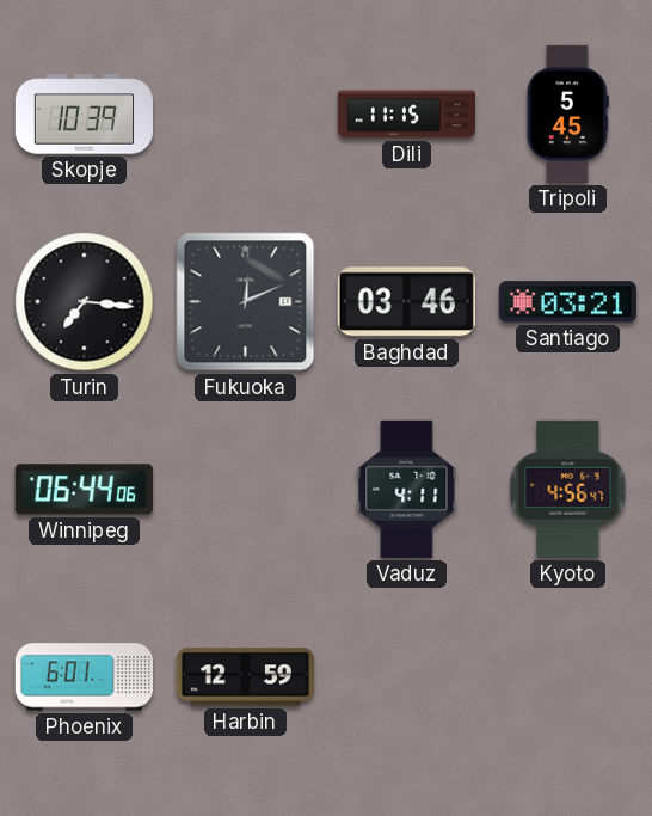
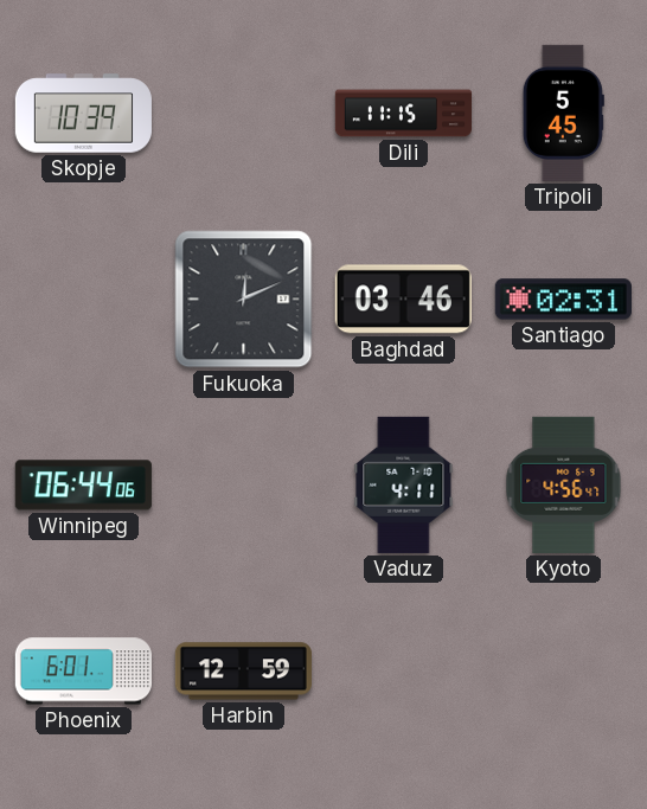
Turin: 7:16 -> none (85, 302)
Santiago: 03:21 -> 02:31 (563, 300)
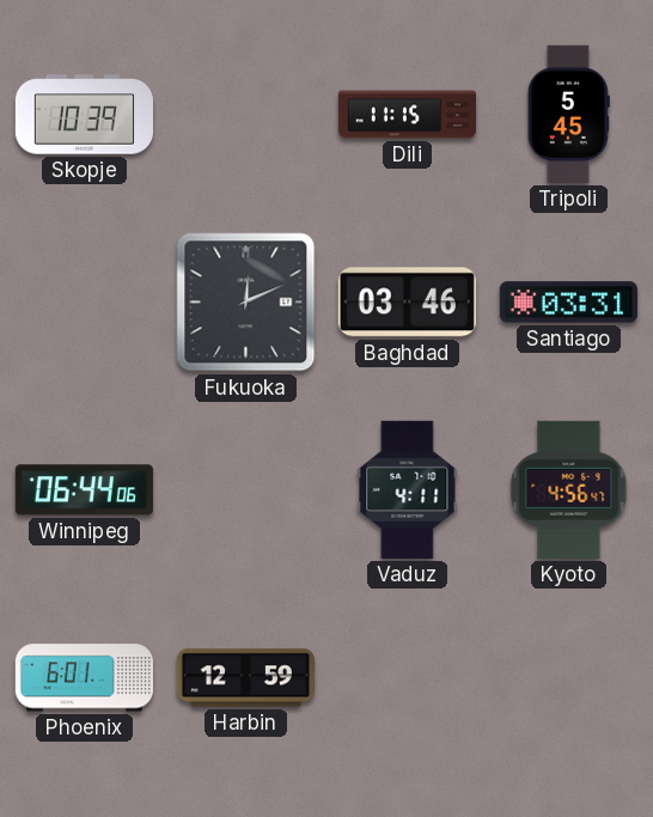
Santiago: 02:31 -> 03:31 (568, 303)
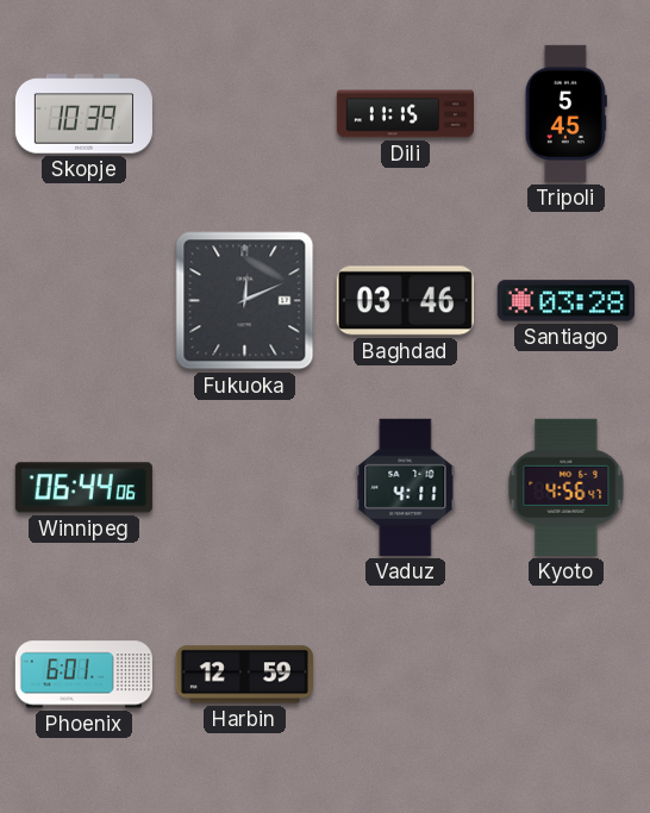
Santiago: 03:31 -> 03:28 (565, 301)
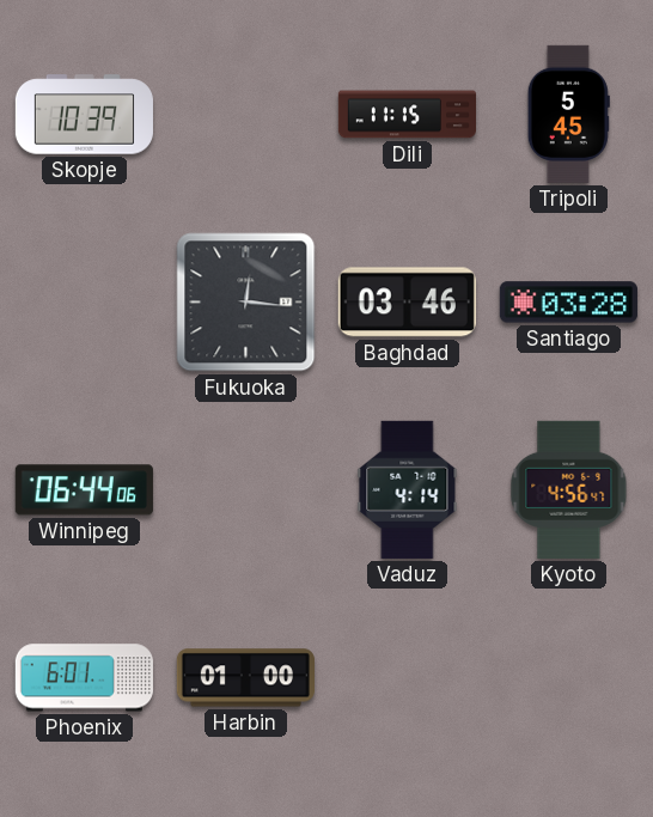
Fukuoka: 12:11 -> 12:16 (246, 303)
Vaduz: 4:11 -> 4:14 (408, 489)
Harbin: 12:59 -> 01:00 (245, 678)
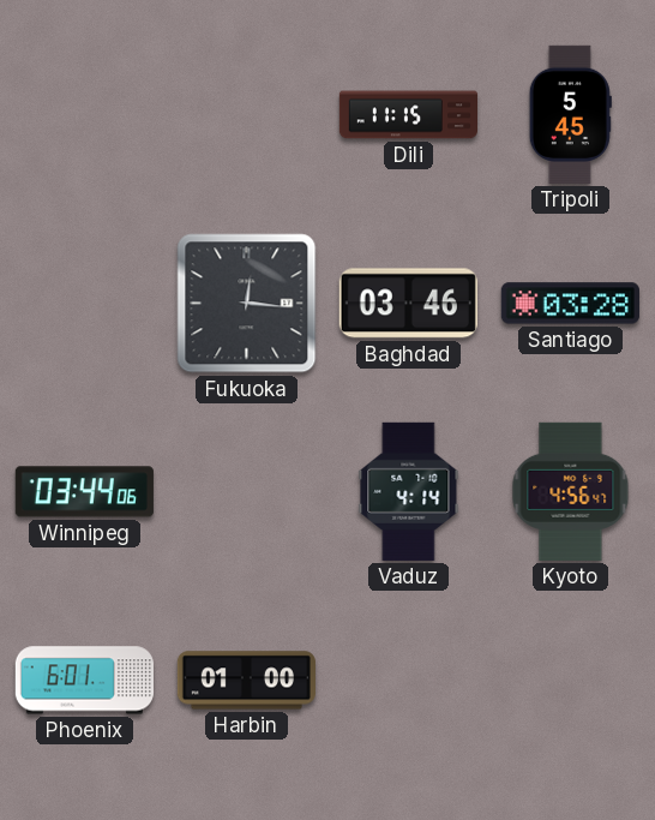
Skopje: 10:39 -> none (84, 115)
Winnipeg: 06:44 -> 03:44 (84, 492)
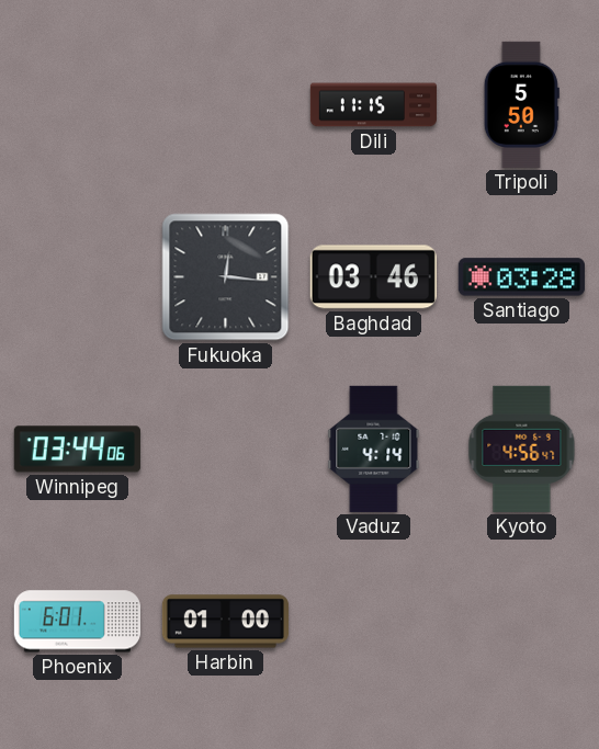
Tripoli: 5:45 -> 5:50 (521, 104)
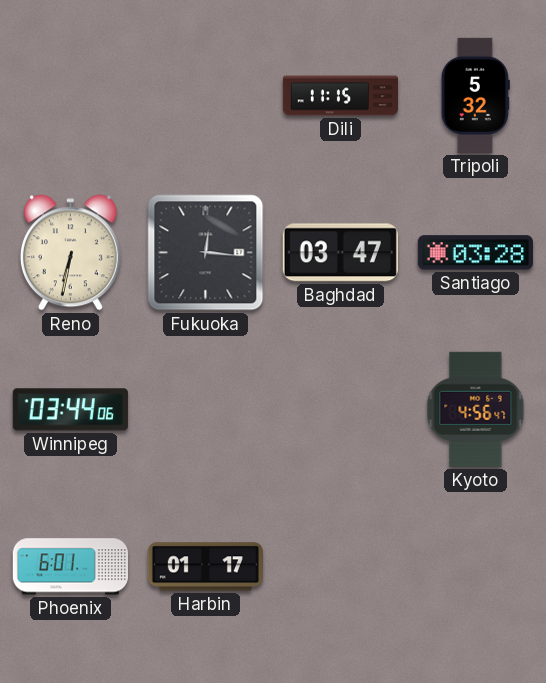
Tripoli: 5:50 -> 5:32 (475, 95)
Reno: none -> 6:32 (70, 253)
Baghdad: 03:46 -> 03:47 (340, 253)
Vaduz: 4:14 -> none (374, 449)
Harbin: 01:00 -> 01:17 (205, 567)
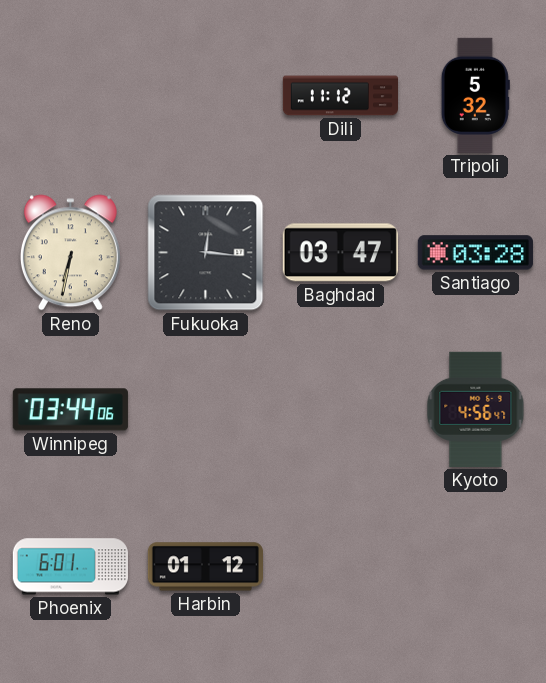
Dili: 11:15 -> 11:12 (340, 96)
Harbin: 01:17 -> 01:12 (205, 567)
